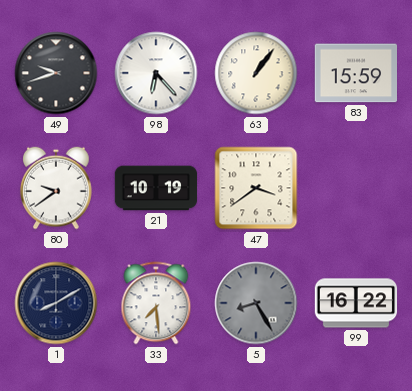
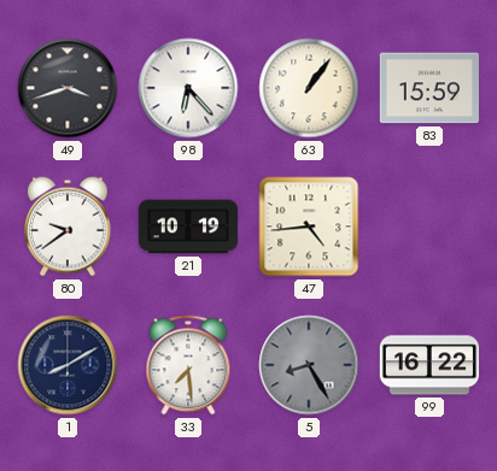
49: 9:42 -> 3:42 (68, 88)
47: 3:39 -> 4:44 (309, 226)
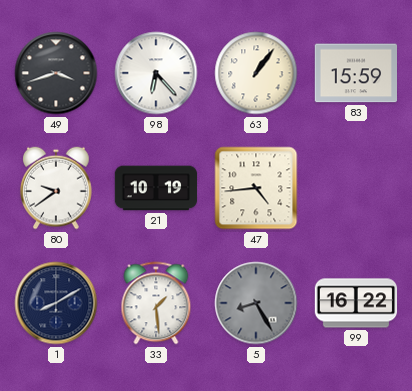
33: 7:29 -> 1:29 (156, 303)
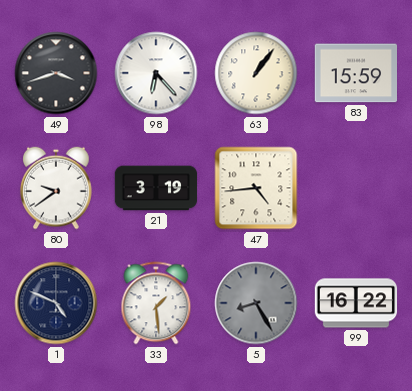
21: 10:19 -> 3:19 (156, 188)
1: 8:10 -> 4:49 (56, 303)
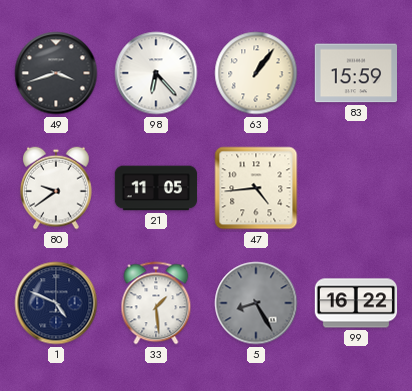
21: 3:19 -> 11:05 (156, 188)
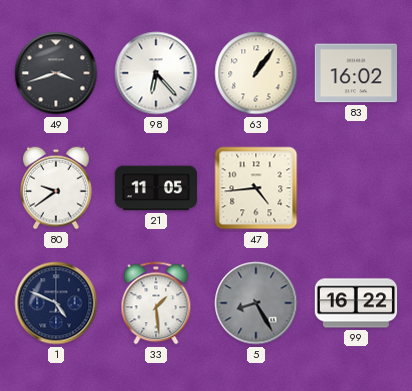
83: 15:59 -> 16:02 (355, 73)
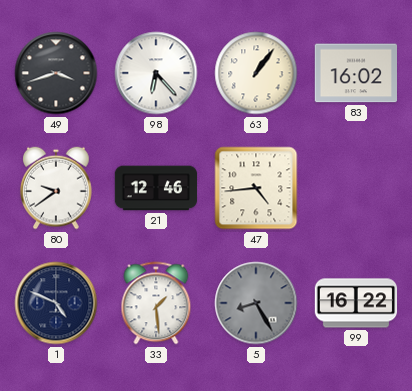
21: 11:05 -> 12:46 (156, 188)
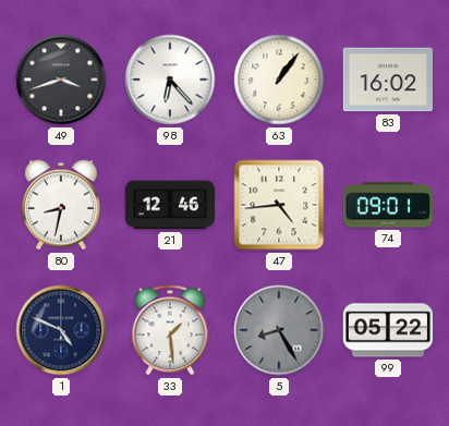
80: 9:39 -> 8:32 (62, 205)
74: none -> 09:01 (387, 205)
99: 16:22 -> 05:22 (388, 330)
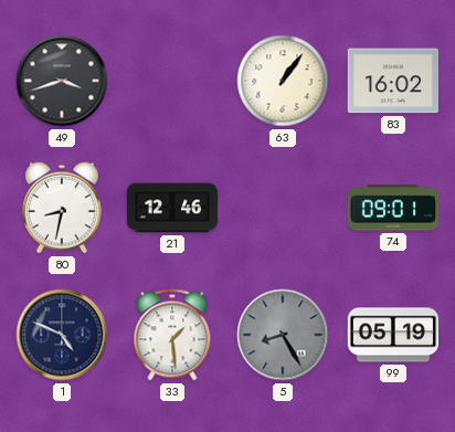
98: 6:23 -> none (170, 80)
47: 4:44 -> none (279, 205)
99: 05:22 -> 05:19 (393, 335)
